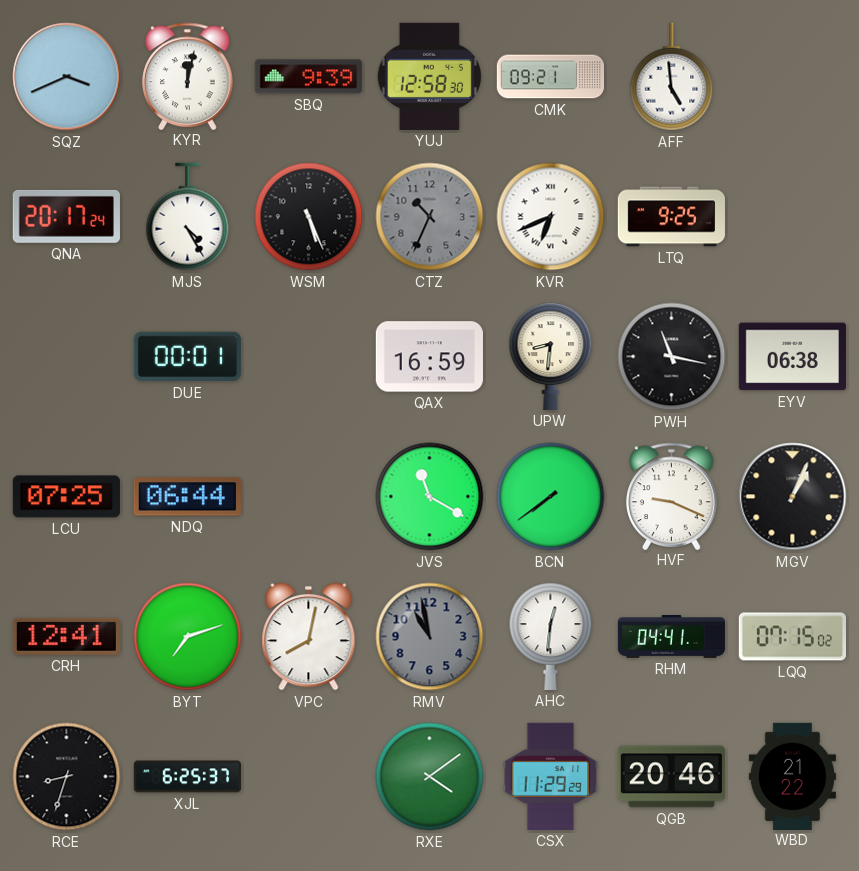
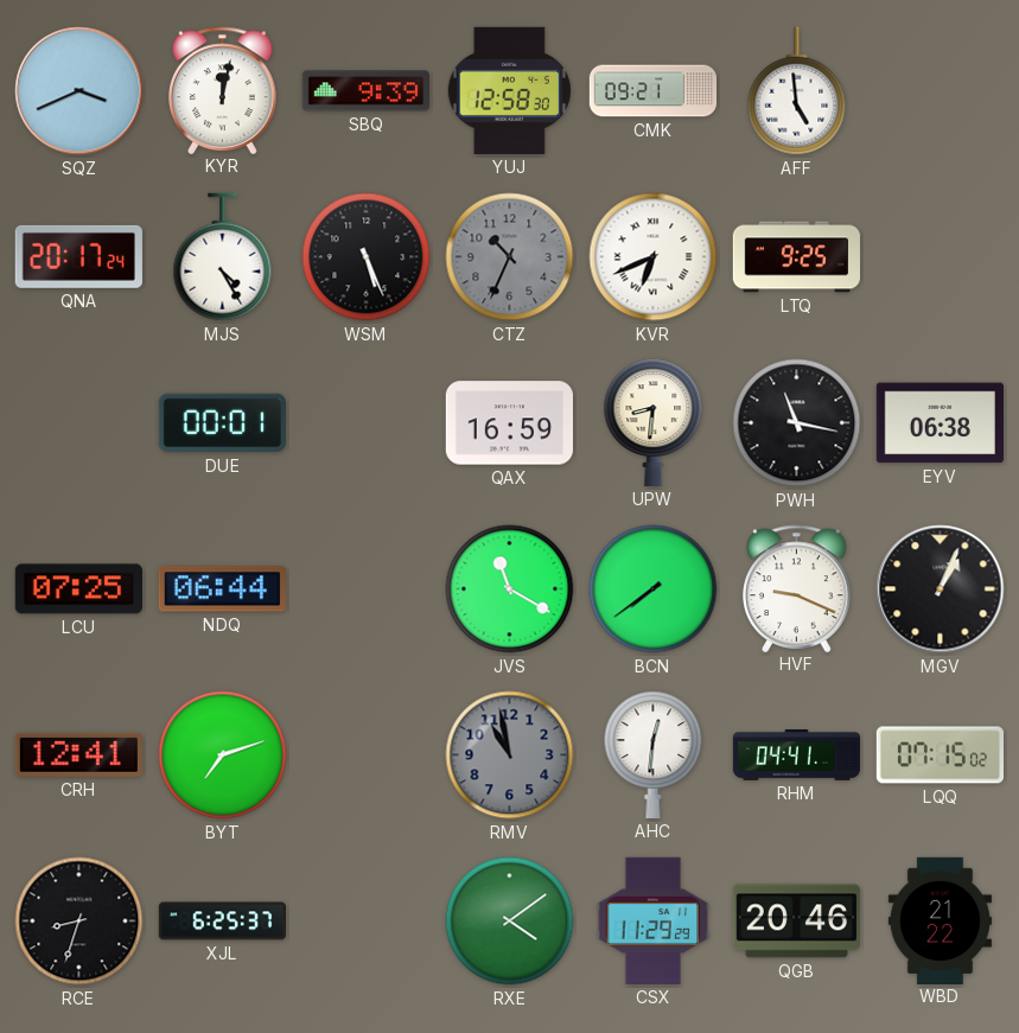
VPC: 8:02 -> none (309, 636)
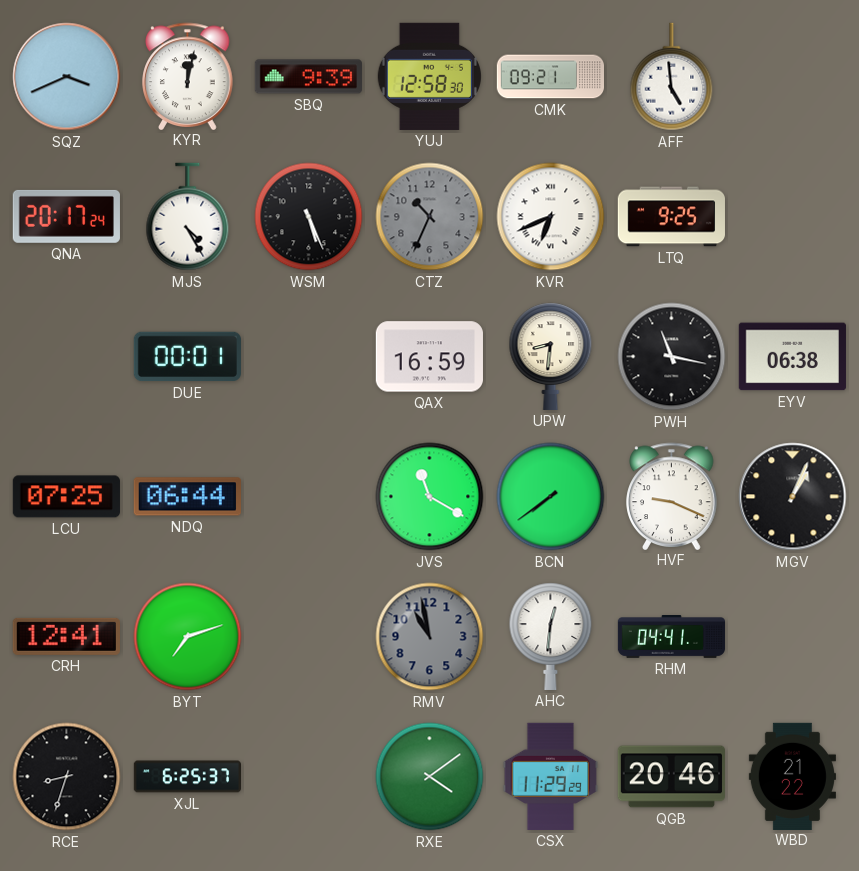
LQQ: 07:15 -> none (940, 755)
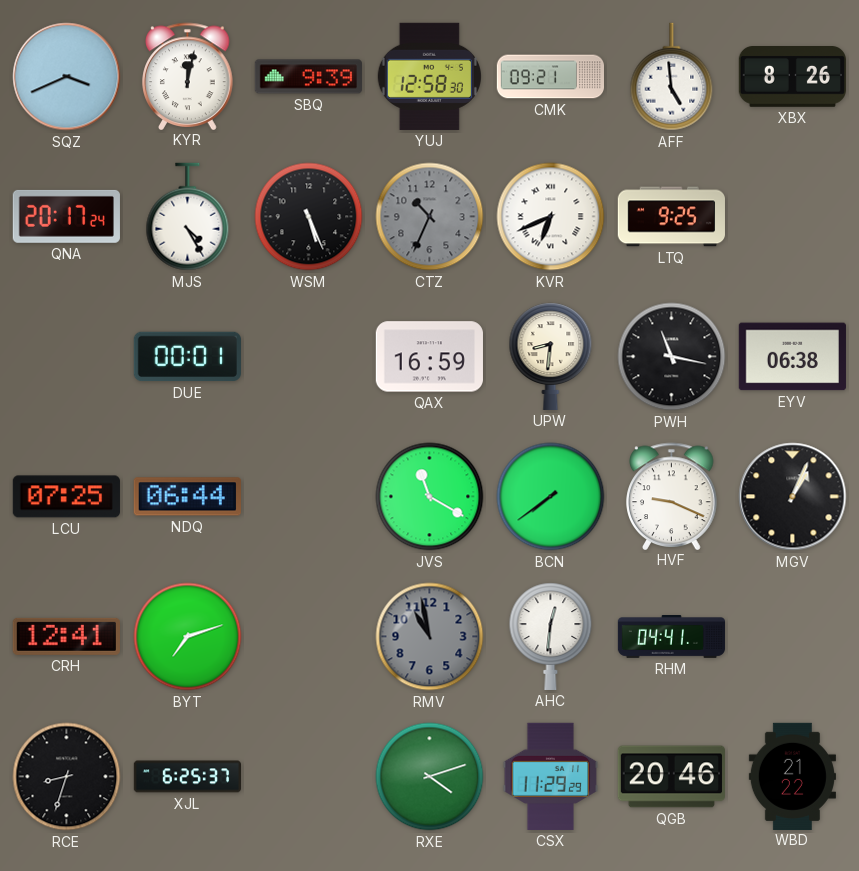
XBX: none -> 8:26 (792, 77)
RXE: 4:09 -> 4:12 (430, 777)
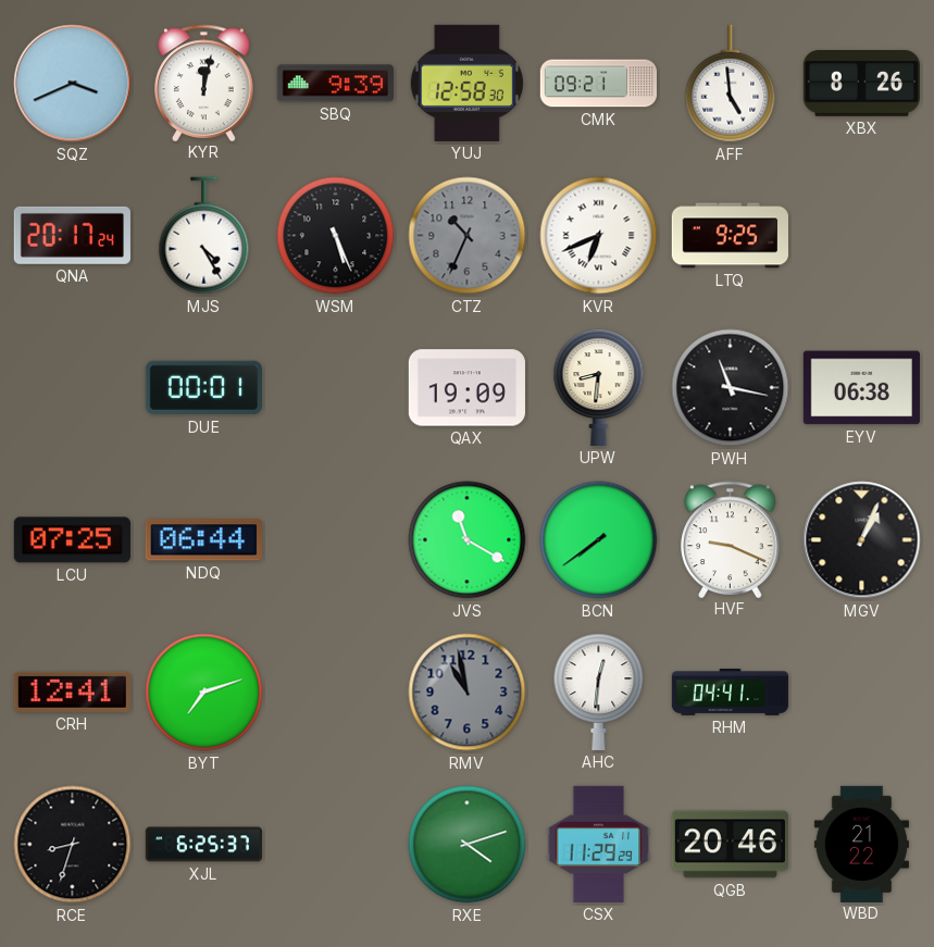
QAX: 16:59 -> 19:09 (466, 388)
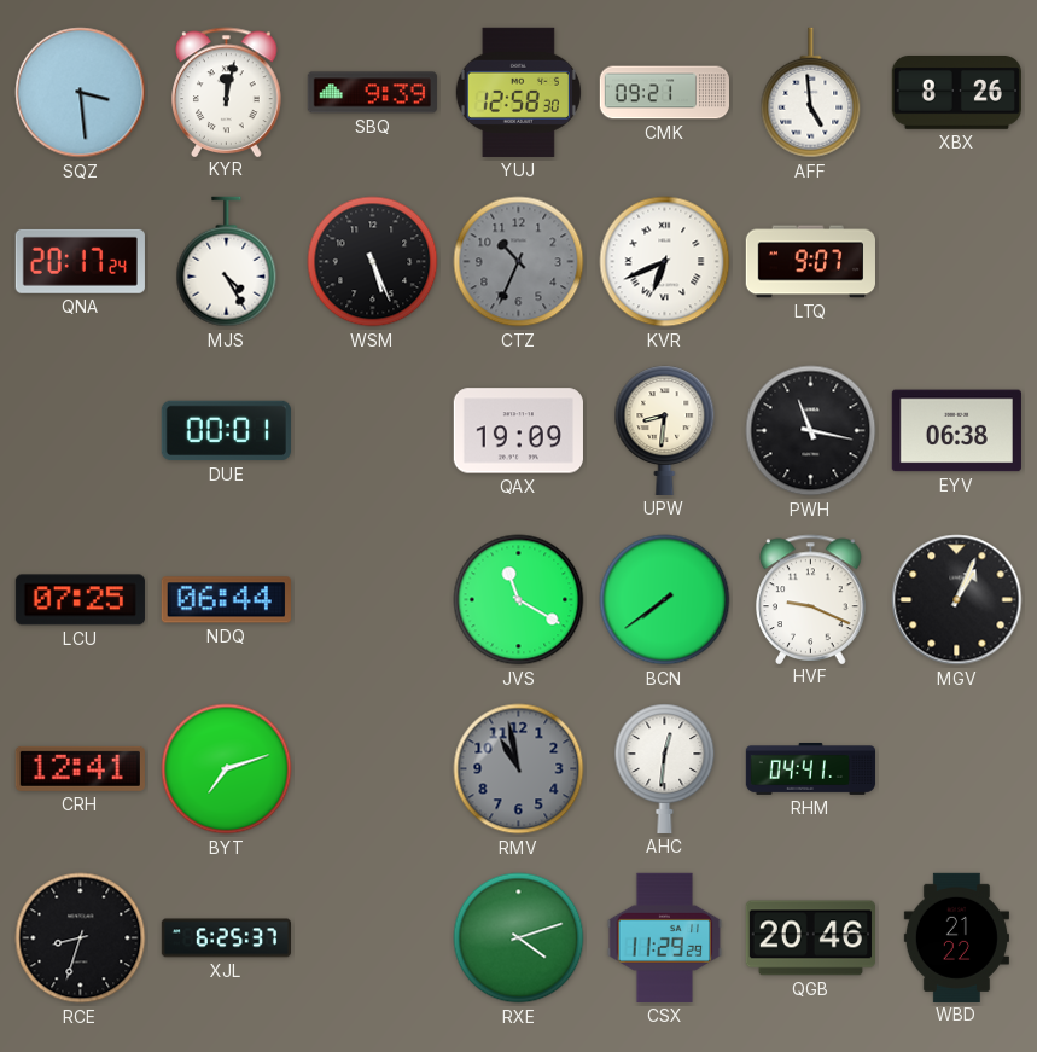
SQZ: 3:41 -> 3:29 (81, 93)
LTQ: 9:25 -> 9:07 (810, 262)
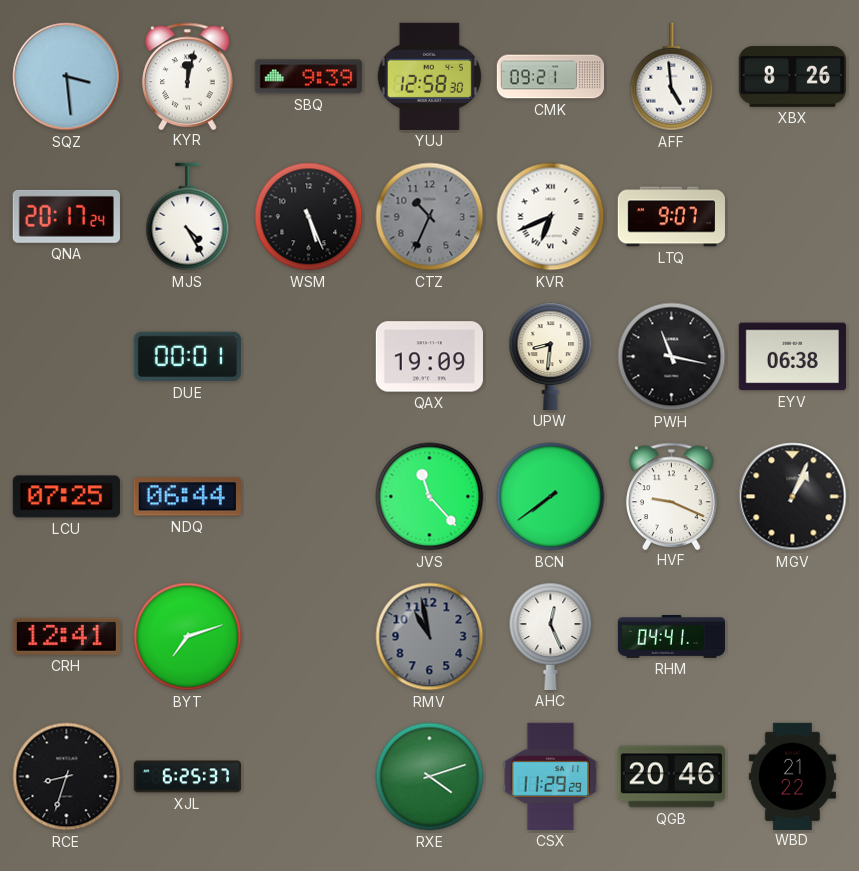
JVS: 11:20 -> 11:23 (430, 497)
AHC: 12:31 -> 12:26 (551, 636)
